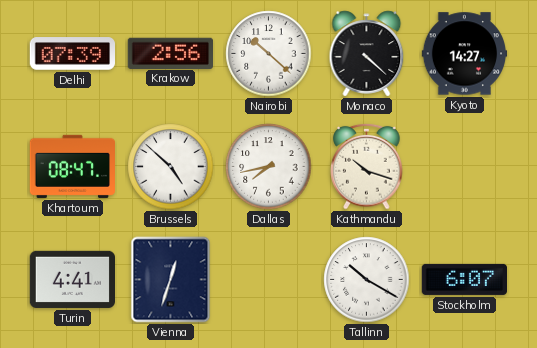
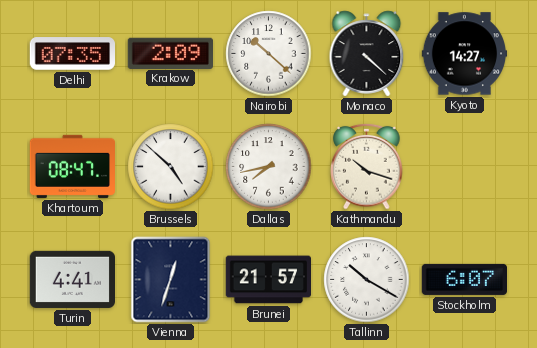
Delhi: 07:39 -> 07:35 (72, 54)
Krakow: 2:56 -> 2:09 (170, 53)
Brunei: none -> 21:57 (268, 280)
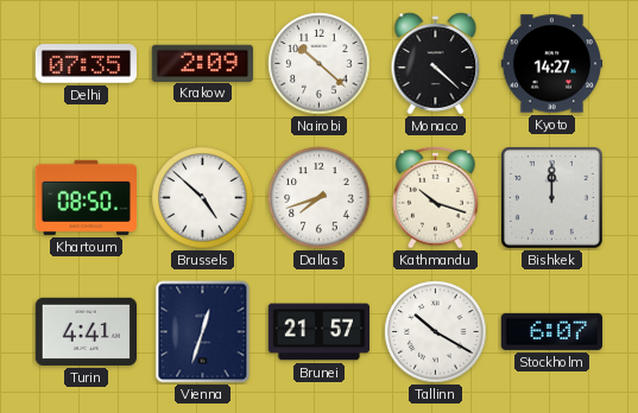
Khartoum: 08:47 -> 08:50 (86, 197)
Dallas: 7:43 -> 7:42 (320, 198)
Bishkek: none -> 12:00 (552, 198)
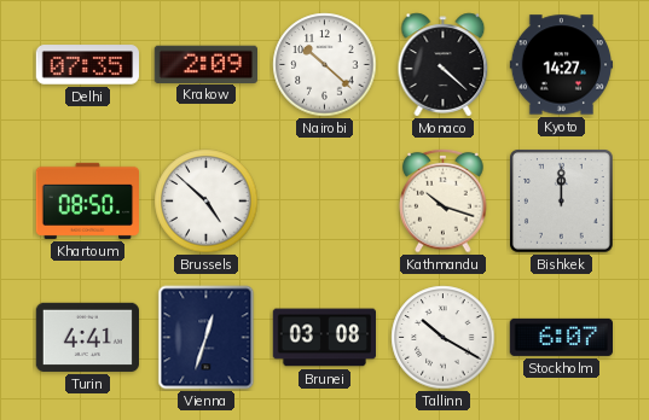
Dallas: 7:42 -> none (320, 198)
Brunei: 21:57 -> 03:08 (324, 338)
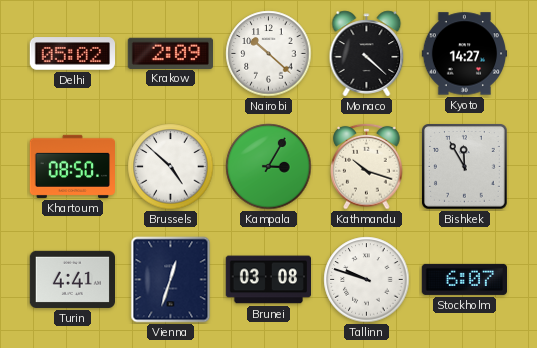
Delhi: 07:35 -> 05:02 (72, 54)
Kampala: none -> 3:05 (269, 167)
Bishkek: 12:00 -> 11:55 (465, 167)
Tallinn: 10:20 -> 9:48 (367, 280)
